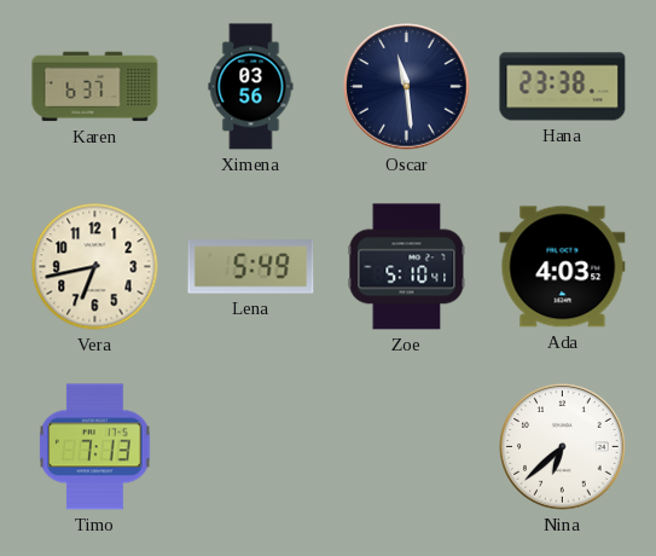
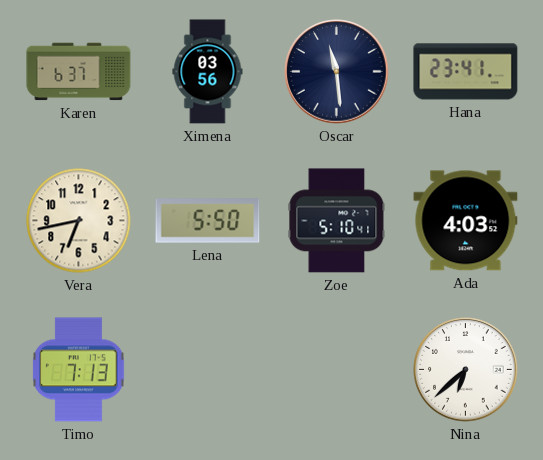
Hana: 23:38 -> 23:41 (466, 72)
Lena: 5:49 -> 5:50 (208, 221)
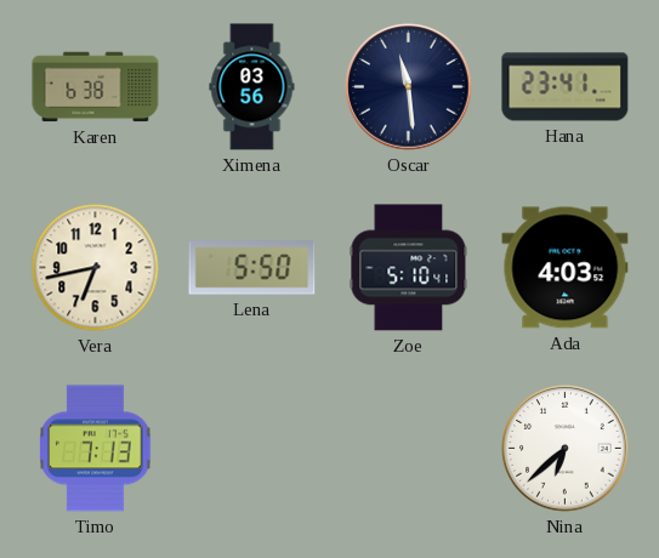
Karen: 6:37 -> 6:38 (96, 87)
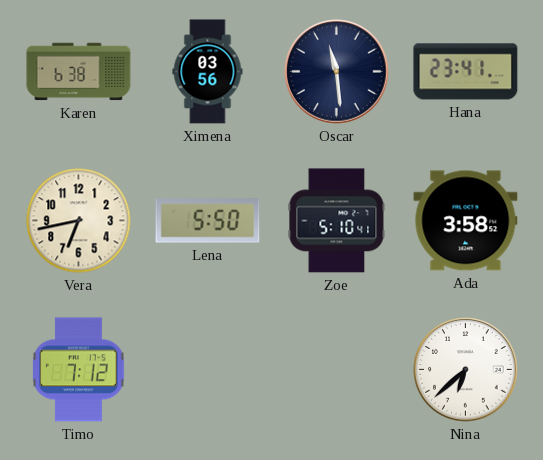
Ada: 4:03 -> 3:58 (466, 221)
Timo: 7:13 -> 7:12 (79, 370)
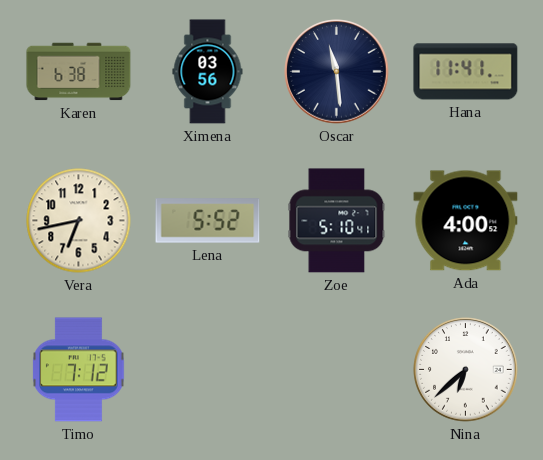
Hana: 23:41 -> 11:41 (466, 72)
Lena: 5:50 -> 5:52 (208, 221)
Ada: 3:58 -> 4:00 (466, 221)
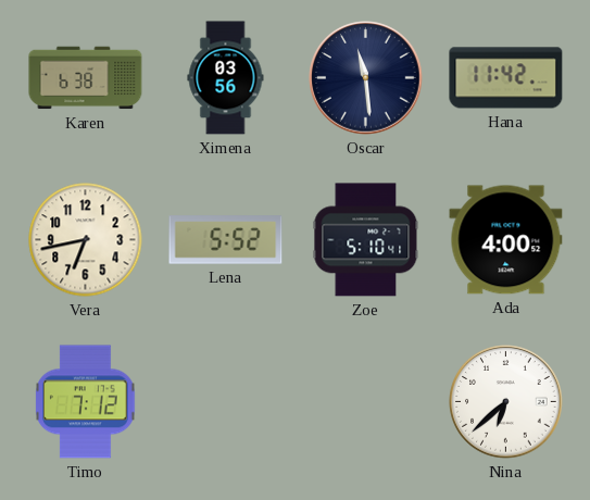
Hana: 11:41 -> 11:42 (506, 78)
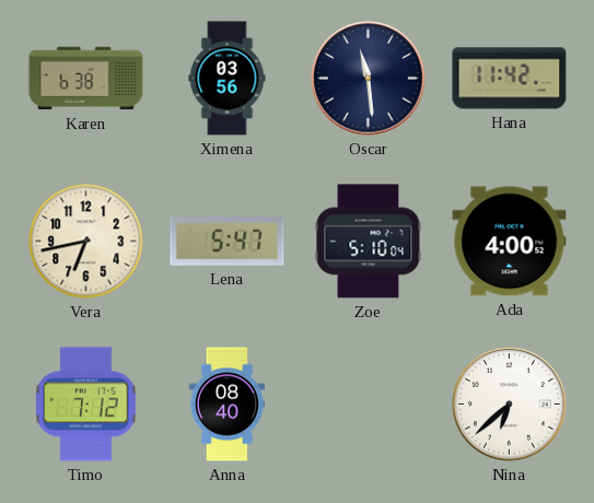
Lena: 5:52 -> 5:47 (228, 242)
Zoe: 5:10:41 -> 5:10:04 (369, 242)
Anna: none -> 08:40 (226, 405)
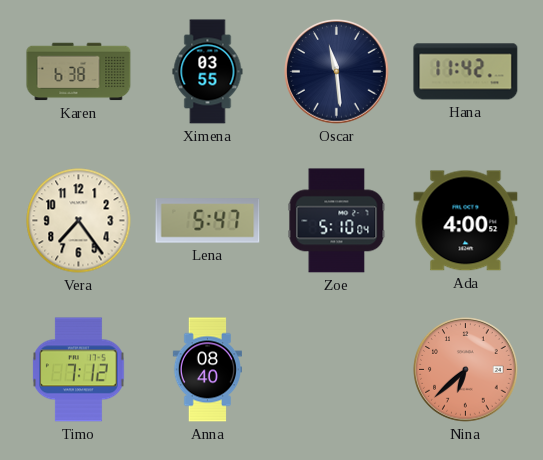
Ximena: 03:56 -> 03:55 (208, 72)
Vera: 6:43 -> 7:24 (79, 221)
Nina dial: white -> salmon (466, 370)
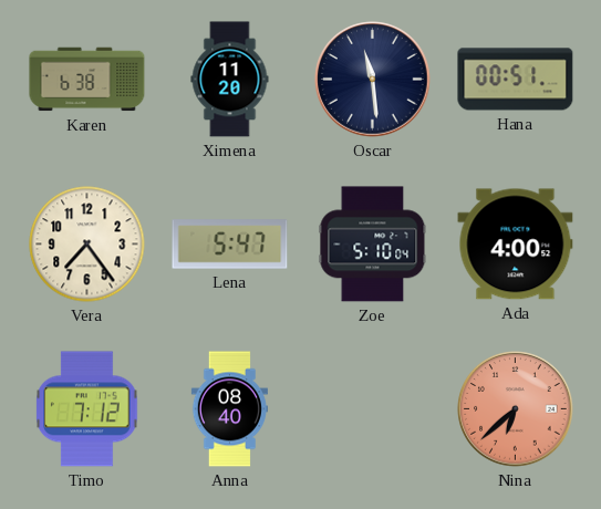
Ximena: 03:55 -> 11:20 (230, 80)
Hana: 11:42 -> 00:51 (516, 80)
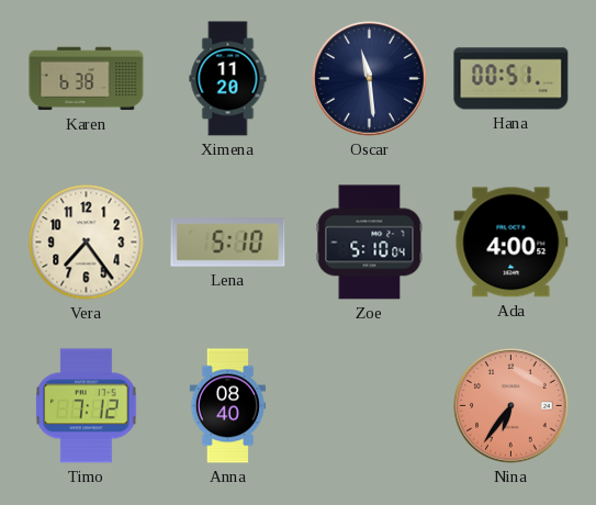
Lena: 5:47 -> 5:10 (228, 243)
Nina: 6:38 -> 6:36 (511, 406)
